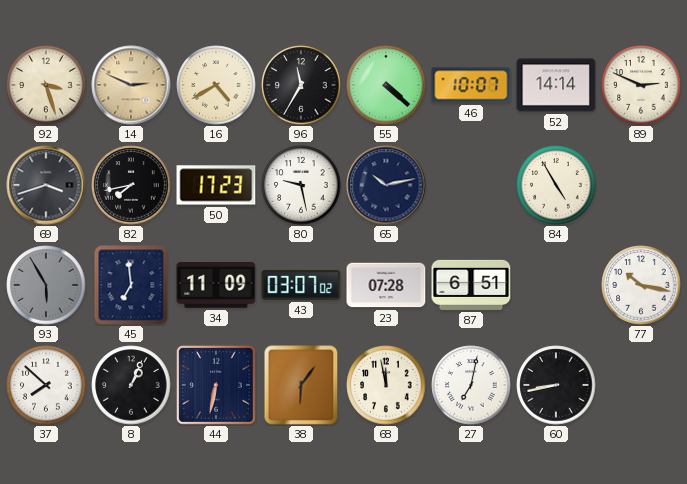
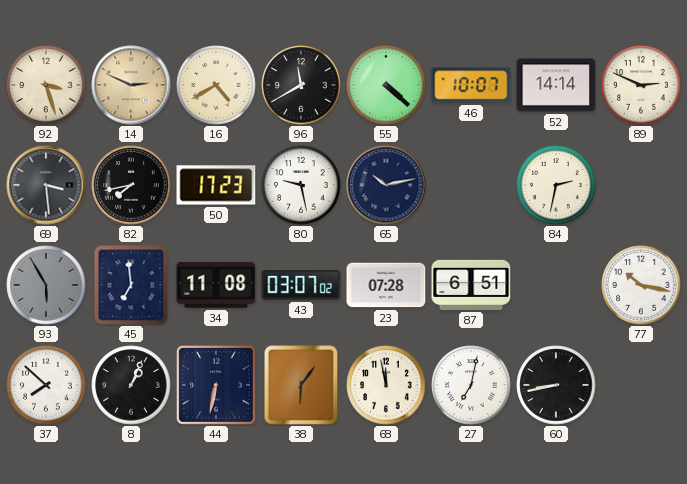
96: 11:35 -> 11:40 (301, 85)
69: 3:42 -> 3:29 (46, 185)
84: 4:55 -> 2:32 (556, 185)
34: 11:09 -> 11:08 (216, 286)
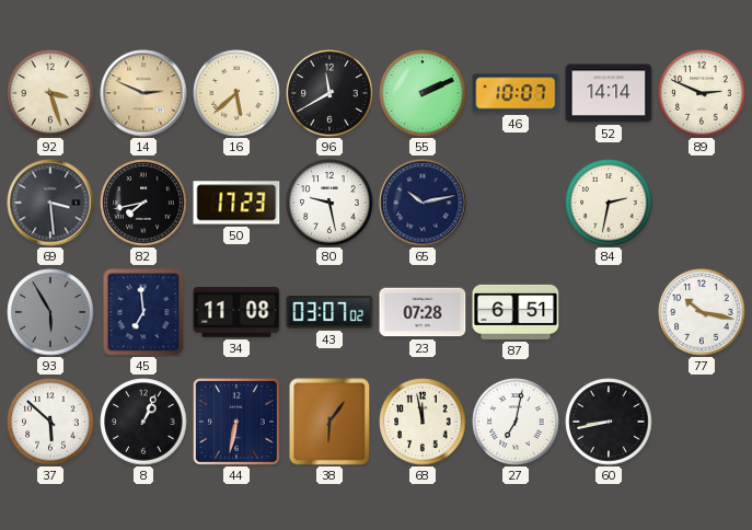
16: 4:40 -> 5:38 (236, 93)
55: 4:22 -> 2:11 (423, 93)
37: 7:52 -> 5:52 (50, 422)
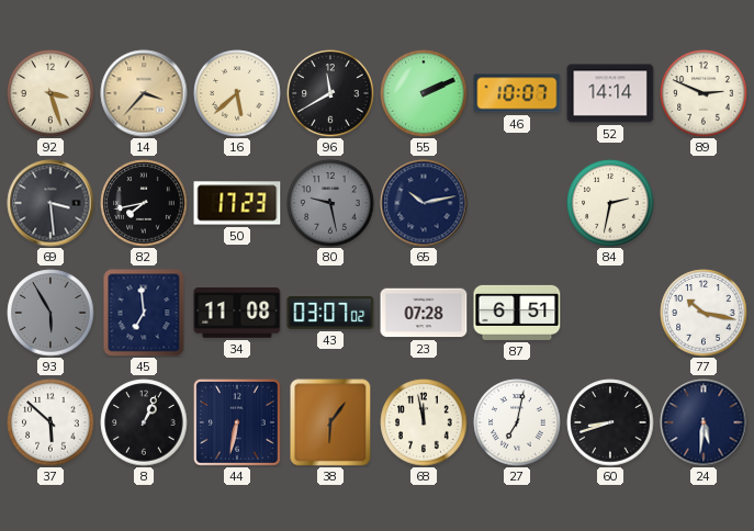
14: 2:49 -> 3:37 (144, 93)
80 dial: white -> grey (330, 203)
60: 8:43 -> 8:42 (610, 422)
24: none -> 5:31 (704, 422)
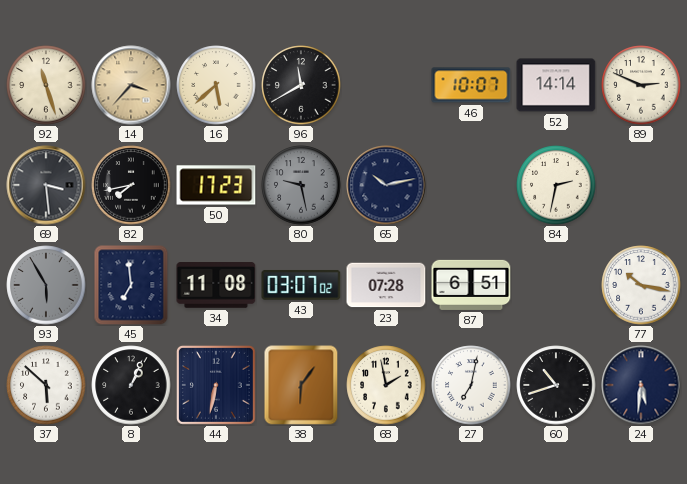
92: 3:27 -> 11:27 (46, 85)
55: 2:11 -> none (424, 93)
68: 11:58 -> 1:58 (386, 385)
60: 8:42 -> 10:42 (556, 385)
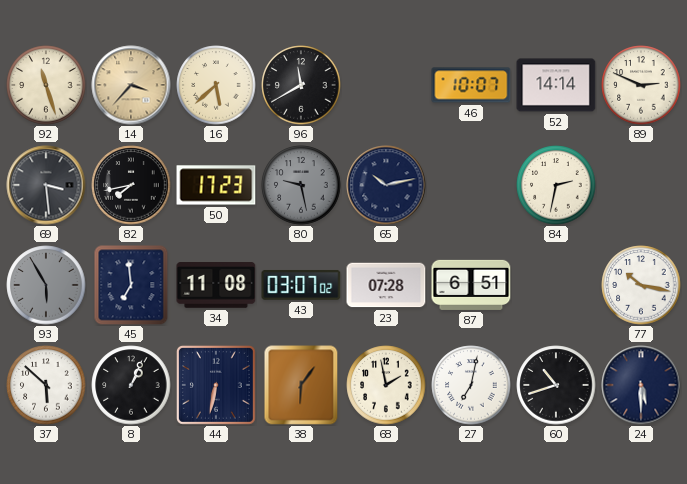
24: 5:31 -> 5:30 (641, 385)
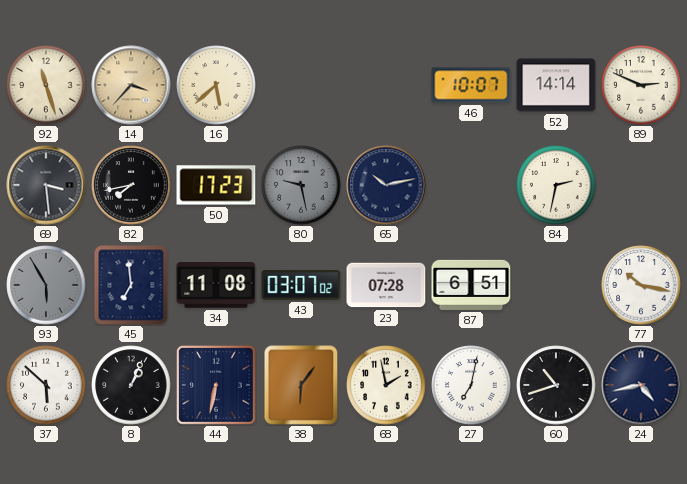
96: 11:40 -> none (301, 85)
24: 5:30 -> 4:43 (641, 385)
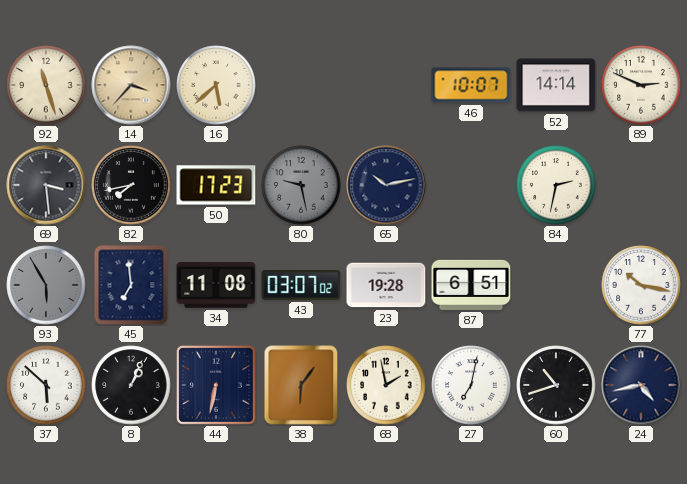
23: 07:28 -> 19:28 (386, 285)
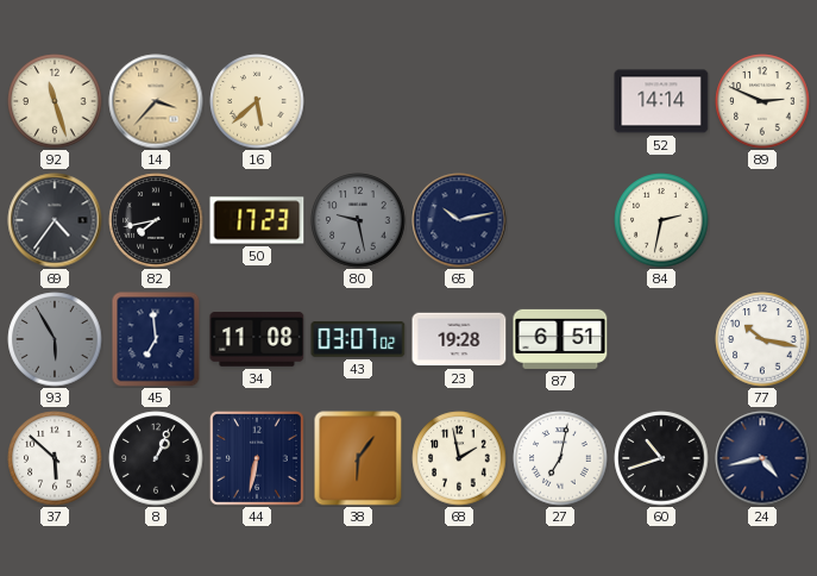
46: 10:07 -> none (471, 85)
69: 3:29 -> 4:36 (55, 220)
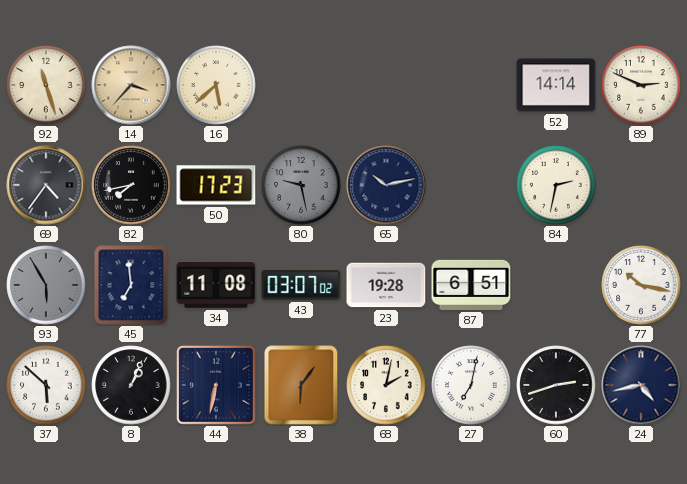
68: 1:58 -> 2:02 (386, 385)
60: 10:42 -> 2:42 (556, 385)
